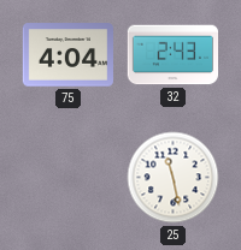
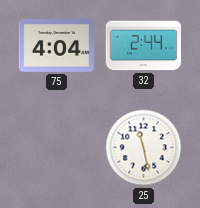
32: 2:43 -> 2:44 (143, 46)
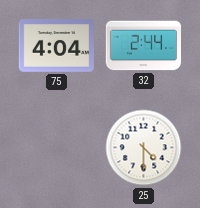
25: 11:28 -> 4:30 (144, 148)
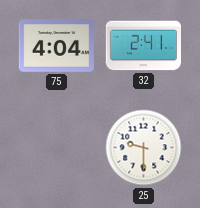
32: 2:44 -> 2:41 (143, 46)
25: 4:30 -> 9:30 (144, 148)
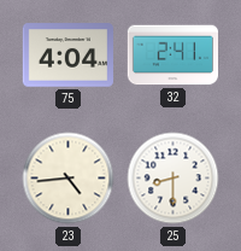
23: none -> 4:44 (69, 179)
25: 9:30 -> 8:30 (174, 179)
